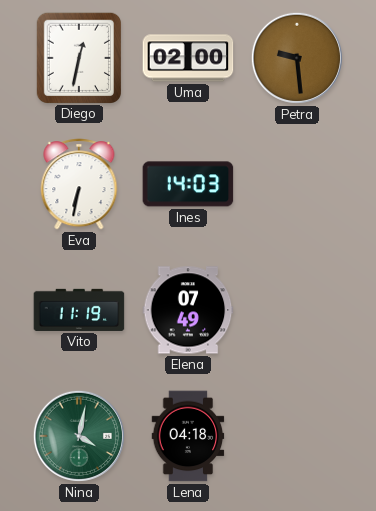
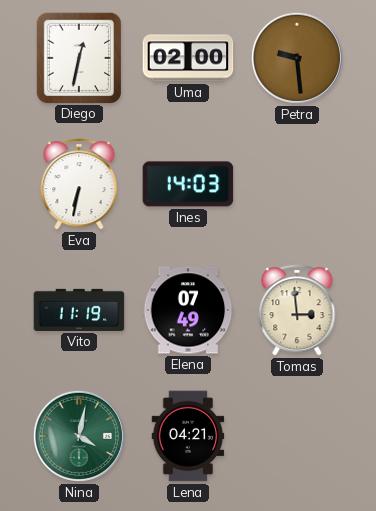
Tomas: none -> 2:59 (297, 310)
Lena: 04:18 -> 04:21 (188, 436)
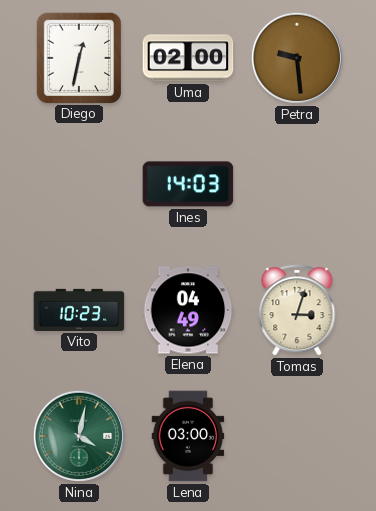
Eva: 6:32 -> none (79, 184)
Vito: 11:19 -> 10:23 (79, 310)
Elena: 07:49 -> 04:49 (188, 310)
Tomas: 2:59 -> 3:03 (297, 310)
Lena: 04:21 -> 03:00 (188, 436)
